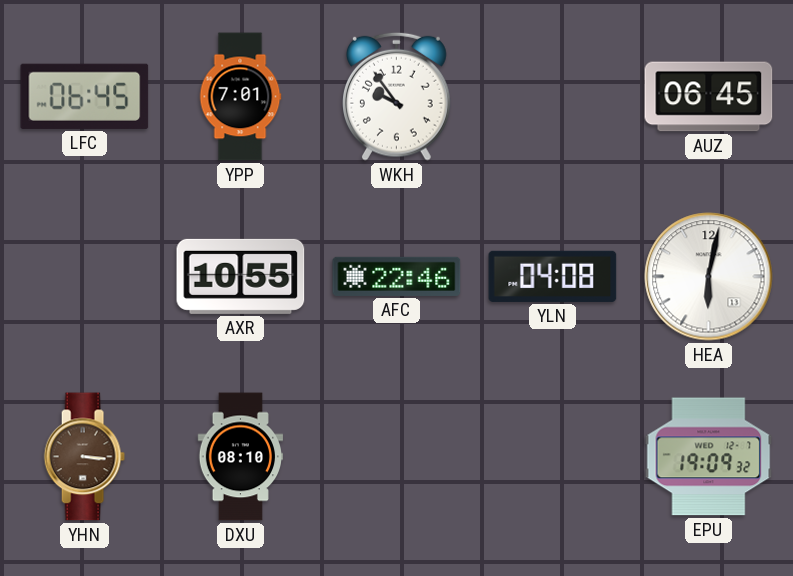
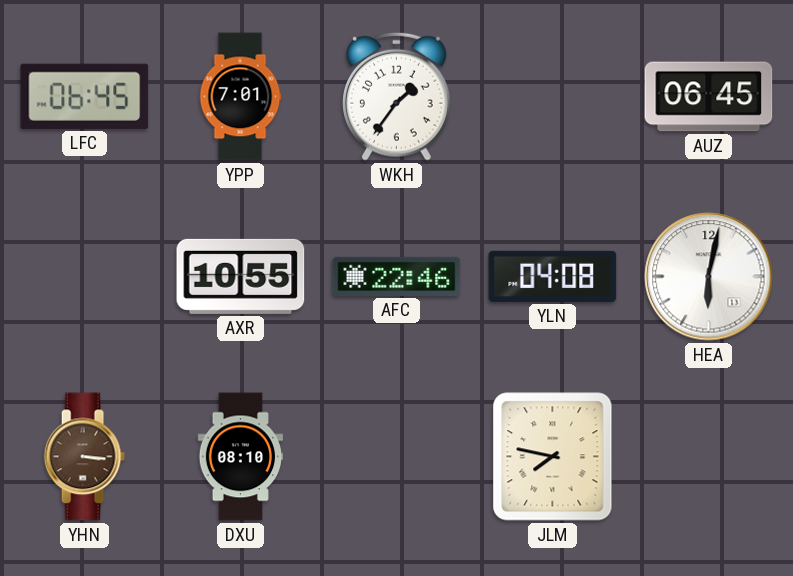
WKH: 9:54 -> 1:36 (397, 96)
JLM: none -> 7:47 (553, 457)
EPU: 19:09 -> none (709, 457)
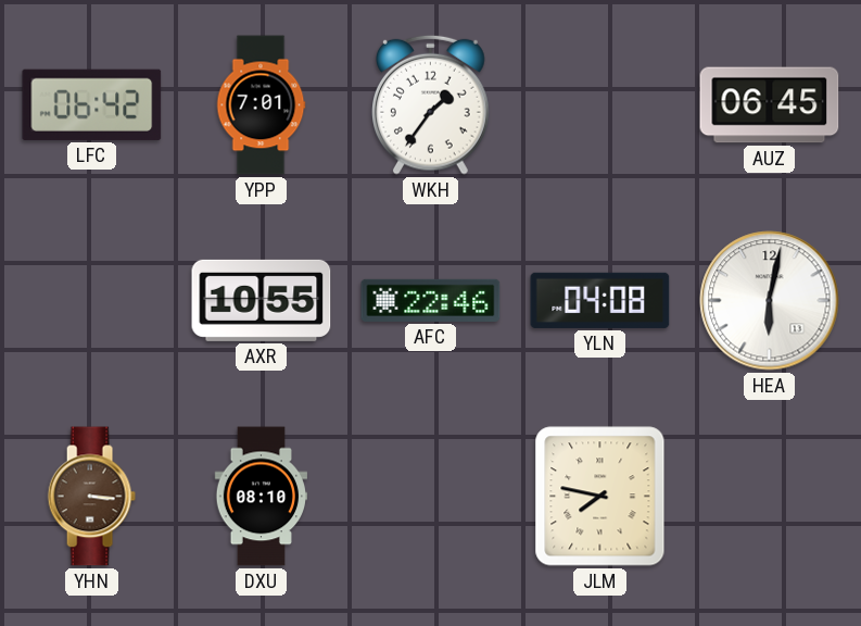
LFC: 06:45 -> 06:42 (92, 104)
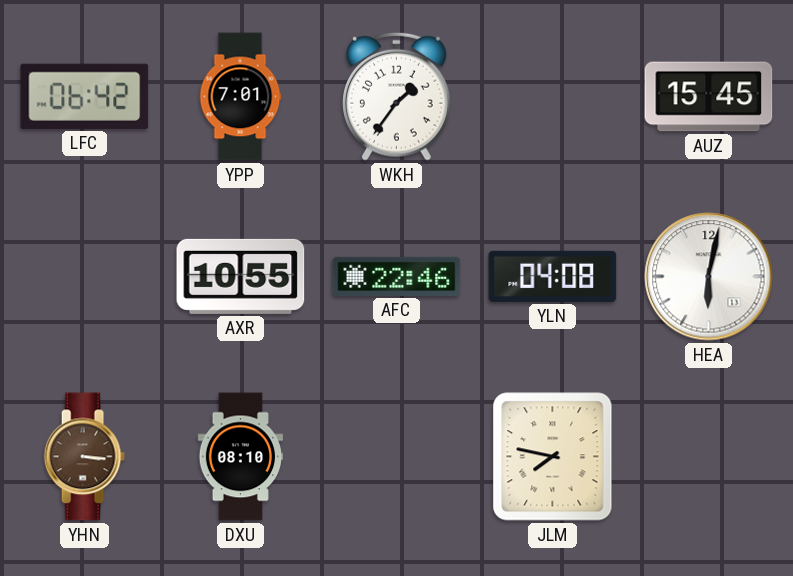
AUZ: 06:45 -> 15:45 (709, 97)
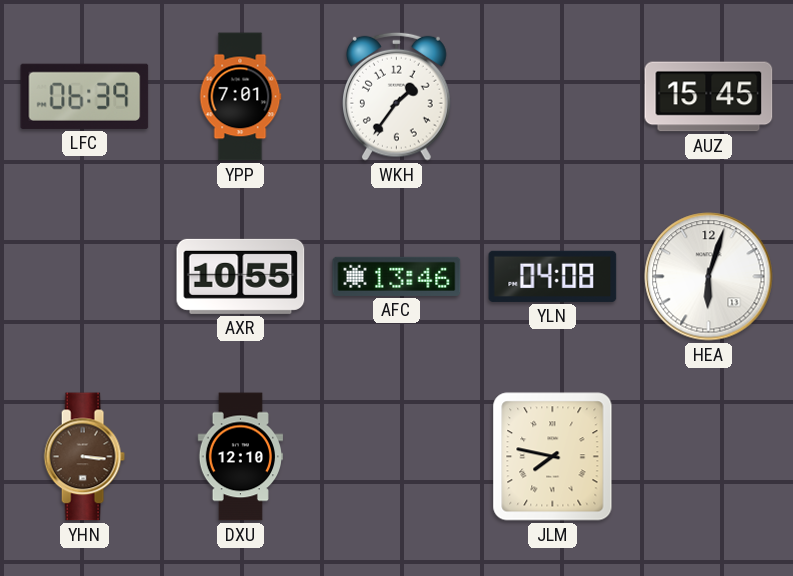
LFC: 06:42 -> 06:39 (85, 96)
AFC: 22:46 -> 13:46 (397, 276)
HEA: 6:02 -> 6:03 (709, 277)
DXU: 08:10 -> 12:10 (240, 457)
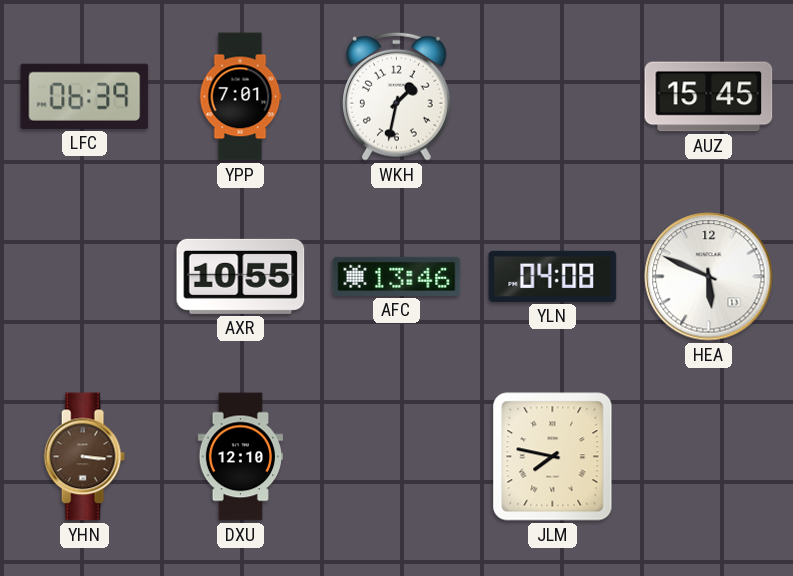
WKH: 1:36 -> 1:32 (397, 96)
HEA: 6:03 -> 5:49 (709, 277)
